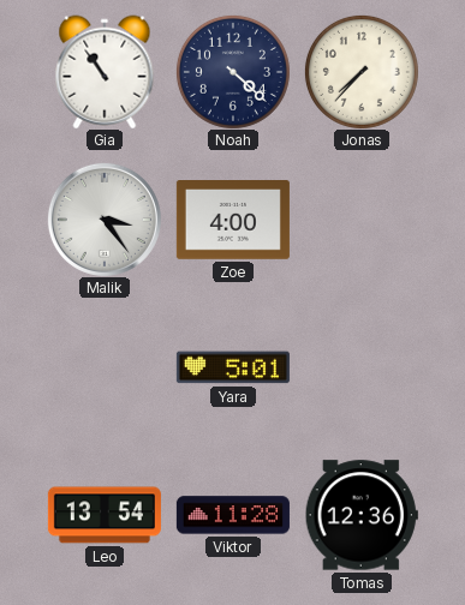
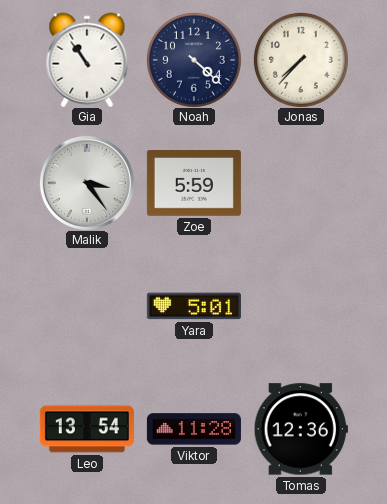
Zoe: 4:00 -> 5:59 (194, 184)
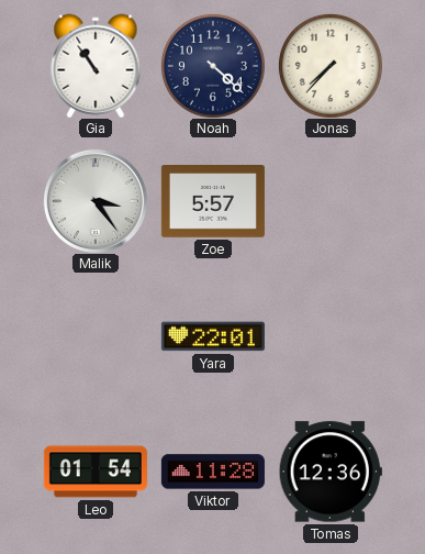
Zoe: 5:59 -> 5:57 (213, 202)
Yara: 5:01 -> 22:01 (213, 336)
Leo: 13:54 -> 01:54 (96, 472)
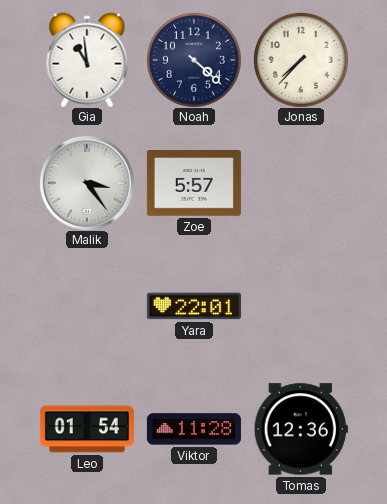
Gia: 10:54 -> 10:59 (87, 60)
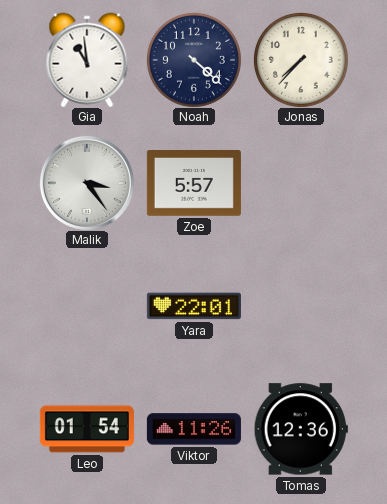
Viktor: 11:28 -> 11:26 (194, 429)
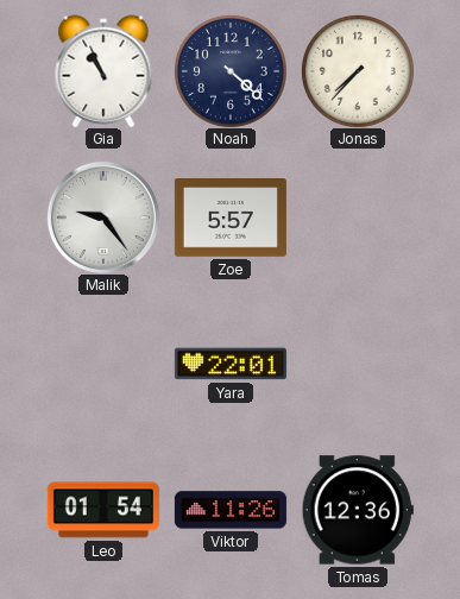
Gia: 10:59 -> 10:56 (103, 71)
Malik: 3:24 -> 9:24 (103, 217)
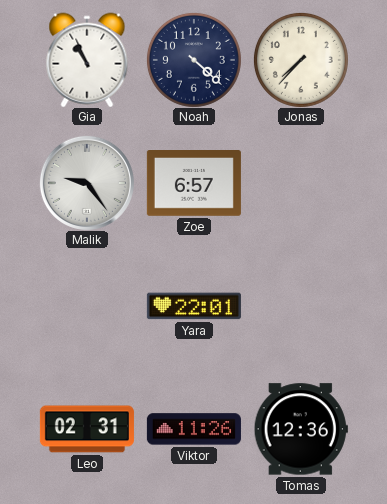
Zoe: 5:57 -> 6:57 (194, 184)
Leo: 01:54 -> 02:31 (87, 429)
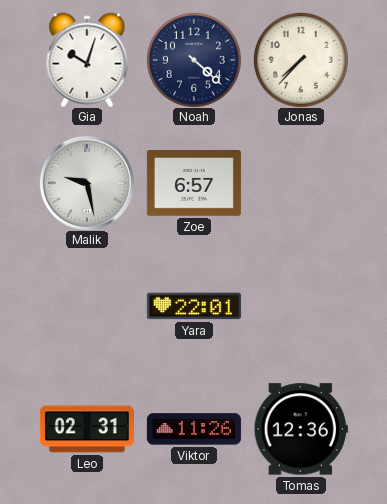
Gia: 10:56 -> 10:03 (87, 60)
Malik: 9:24 -> 9:28 (87, 183)
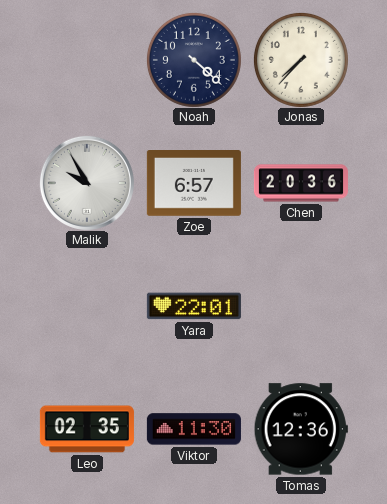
Gia: 10:03 -> none (87, 60)
Malik: 9:28 -> 9:55 (87, 183)
Chen: none -> 20:36 (301, 183)
Leo: 02:31 -> 02:35 (87, 429)
Viktor: 11:26 -> 11:30 (194, 429)
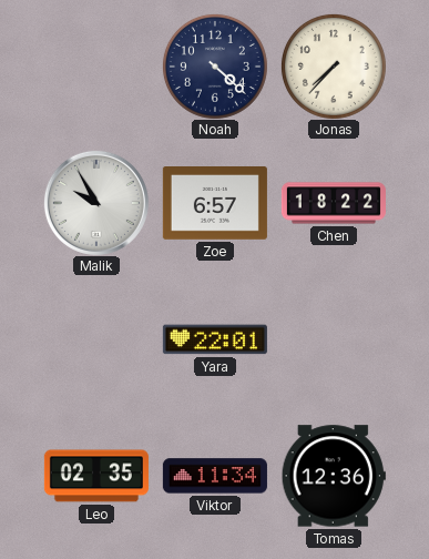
Chen: 20:36 -> 18:22 (334, 203)
Viktor: 11:30 -> 11:34 (215, 476)
